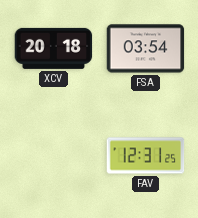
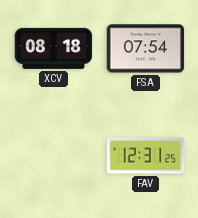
XCV: 20:18 -> 08:18 (54, 48)
FSA: 03:54 -> 07:54 (146, 49)
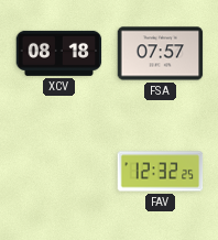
FSA: 07:54 -> 07:57 (161, 54)
FAV: 12:31 -> 12:32 (161, 172)
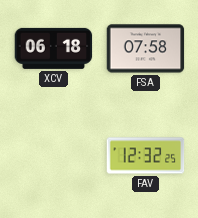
XCV: 08:18 -> 06:18 (54, 48)
FSA: 07:57 -> 07:58 (146, 49)
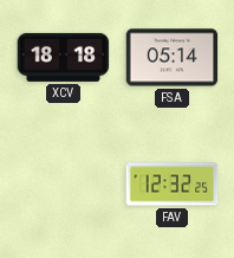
XCV: 06:18 -> 18:18 (64, 57)
FSA: 07:58 -> 05:14 (173, 58)
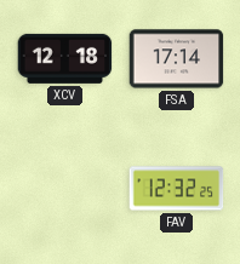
XCV: 18:18 -> 12:18 (65, 58)
FSA: 05:14 -> 17:14 (177, 59)
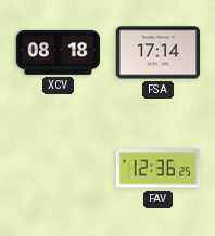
XCV: 12:18 -> 08:18 (59, 52)
FAV: 12:32 -> 12:36 (159, 169)
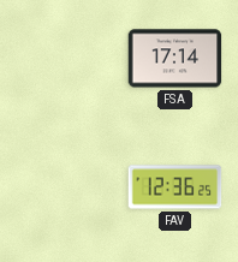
XCV: 08:18 -> none (59, 52)
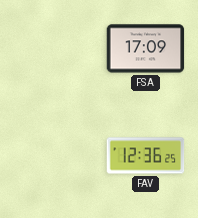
FSA: 17:14 -> 17:09 (146, 49)
